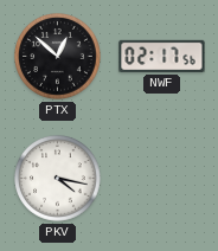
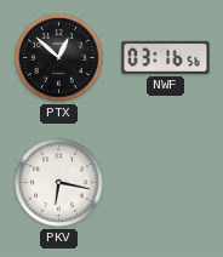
NWF: 02:17 -> 03:16 (166, 57)
PKV: 4:17 -> 6:17 (59, 183)
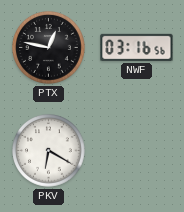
PTX: 12:52 -> 12:47 (49, 48)
PKV: 6:17 -> 6:20 (49, 151)
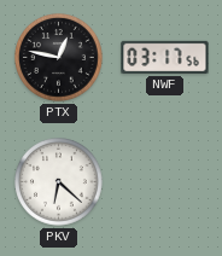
NWF: 03:16 -> 03:17 (165, 57)
PKV: 6:20 -> 6:22 (59, 182)
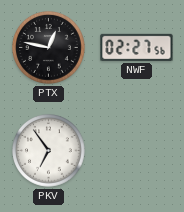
NWF: 03:17 -> 02:27 (137, 47)
PKV: 6:22 -> 6:54 (49, 151)
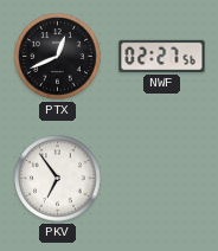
PTX: 12:47 -> 12:41 (58, 57)
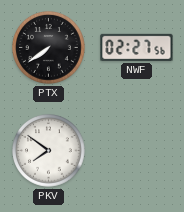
PTX: 12:41 -> 7:39 (49, 48)
PKV: 6:54 -> 7:51 (49, 151)
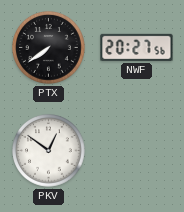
NWF: 02:27 -> 20:27 (137, 47)
PKV: 7:51 -> 12:51 (49, 151)
